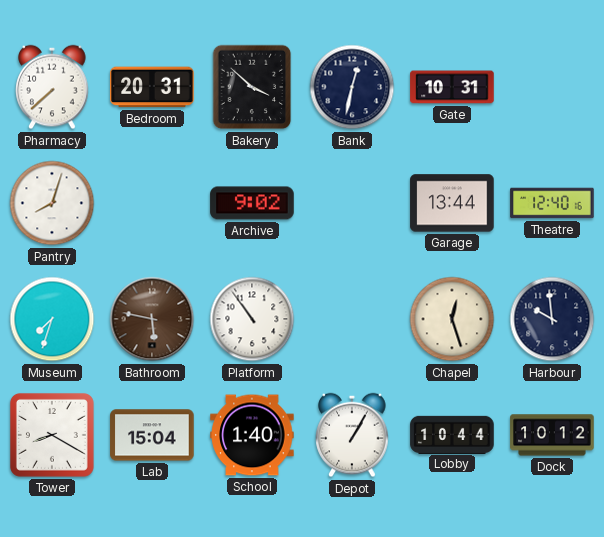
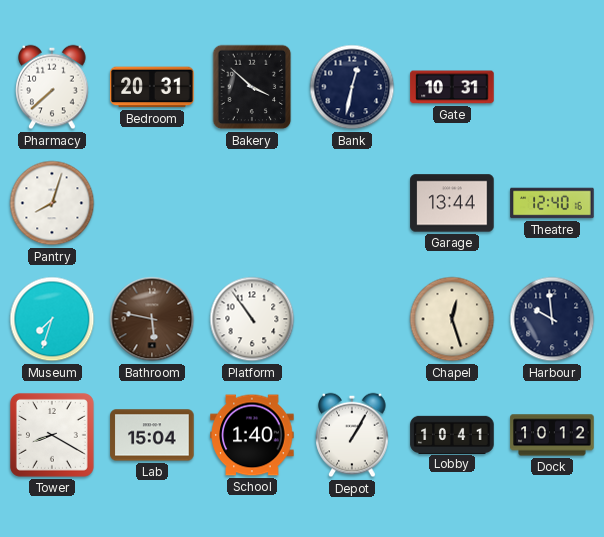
Archive: 9:02 -> none (252, 203)
Lobby: 10:44 -> 10:41 (452, 434)
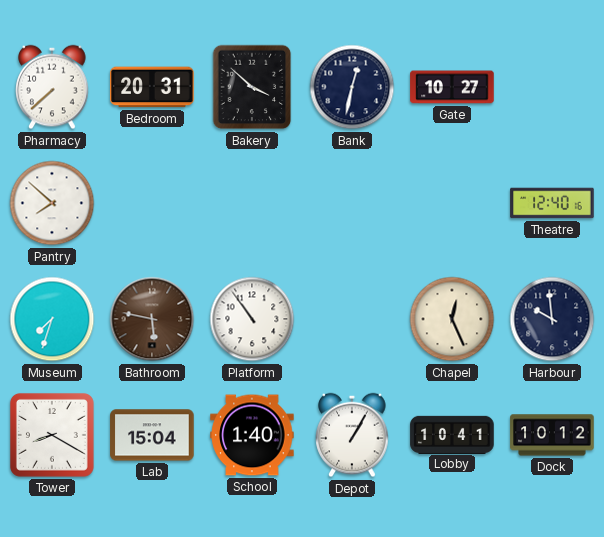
Gate: 10:31 -> 10:27 (452, 87)
Pantry: 8:03 -> 7:52 (52, 203)
Garage: 13:44 -> none (452, 203)
Chapel: 12:27 -> 12:26 (452, 319)
